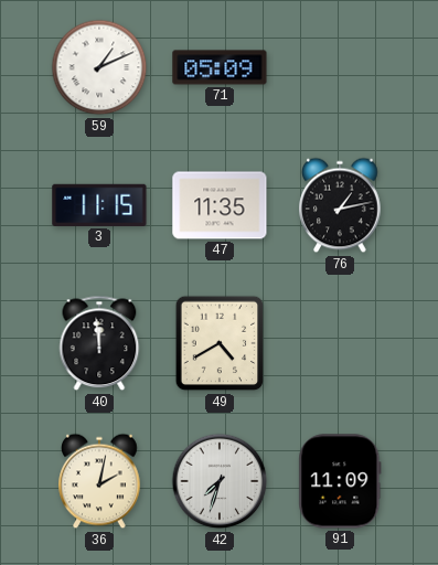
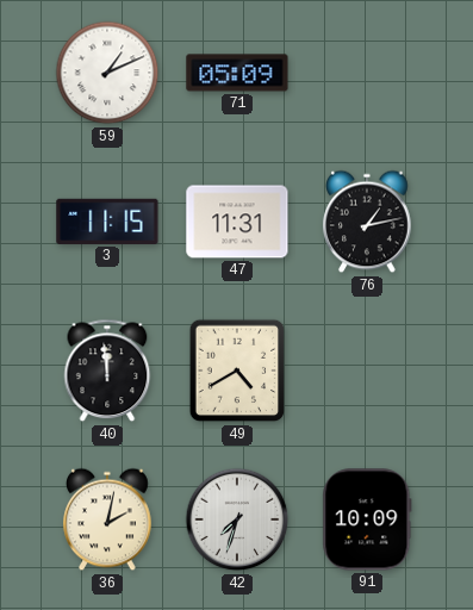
47: 11:35 -> 11:31 (237, 222)
91: 11:09 -> 10:09 (367, 519)
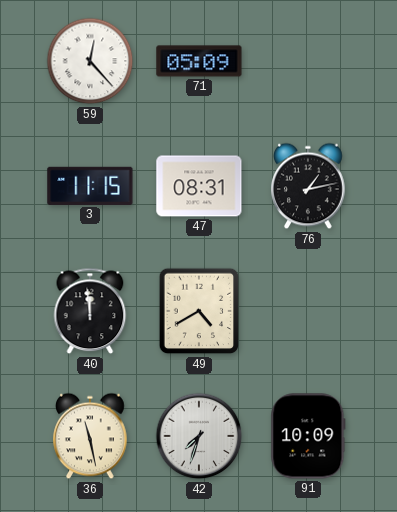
59: 1:11 -> 12:23 (90, 61)
47: 11:31 -> 08:31 (199, 186)
36: 2:02 -> 11:28 (90, 436)
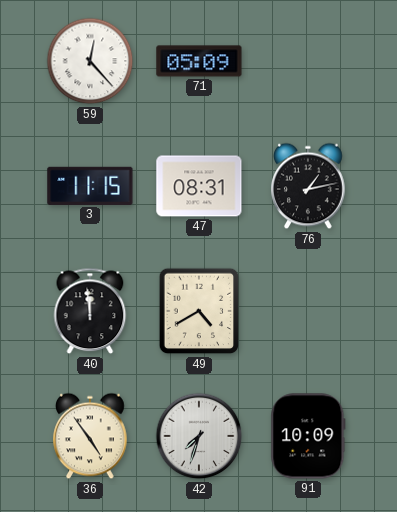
36: 11:28 -> 4:54 (90, 436)
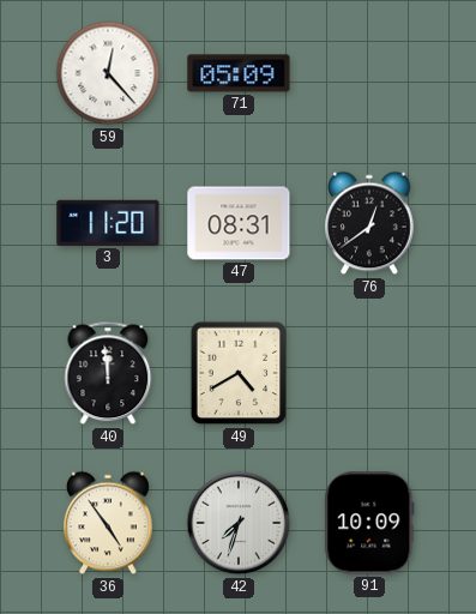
3: 11:15 -> 11:20 (108, 223)
76: 1:13 -> 12:39 (369, 223)
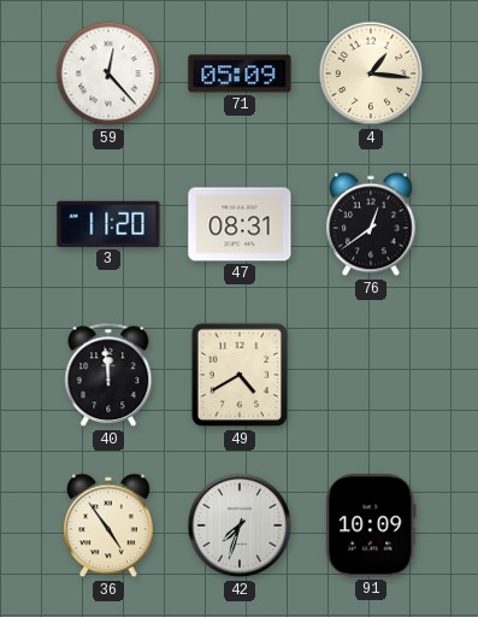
4: none -> 1:16 (371, 74)
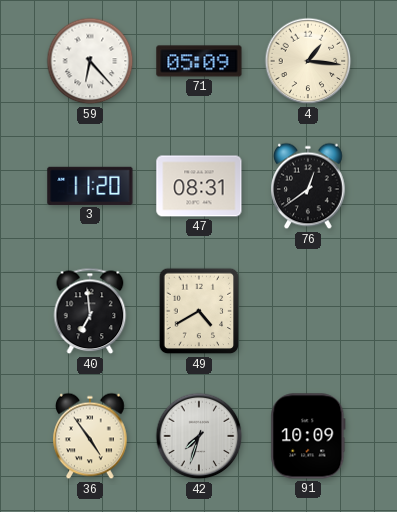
59: 12:23 -> 6:23 (90, 61)
40: 11:59 -> 6:59 (90, 311)
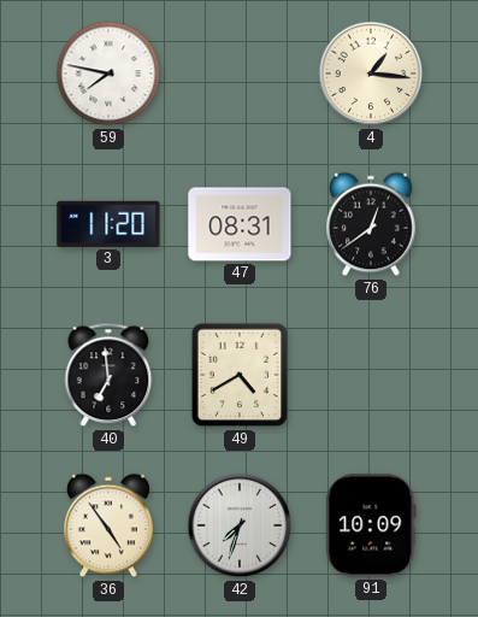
59: 6:23 -> 7:47 (108, 74)
71: 05:09 -> none (199, 61)
